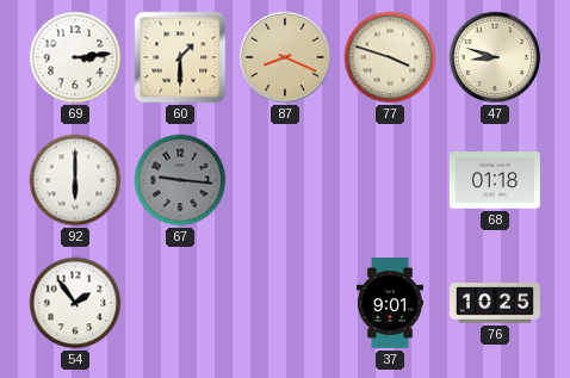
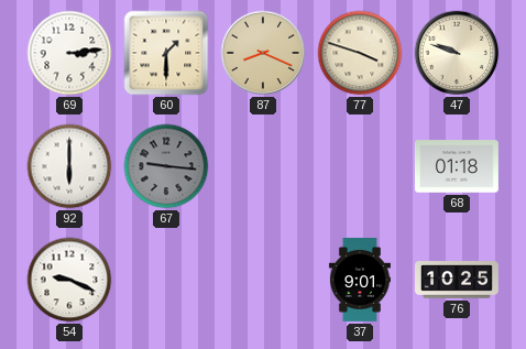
47: 8:48 -> 9:48 (457, 53)
54: 1:54 -> 9:19 (69, 280)
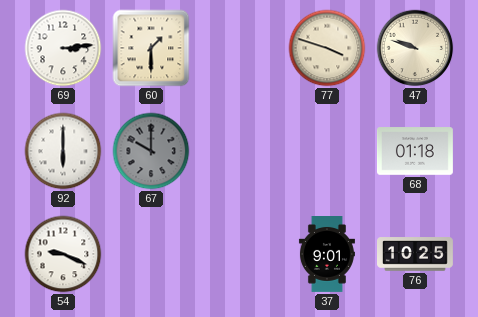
87: 8:19 -> none (263, 53)
67: 9:16 -> 10:00 (151, 151)
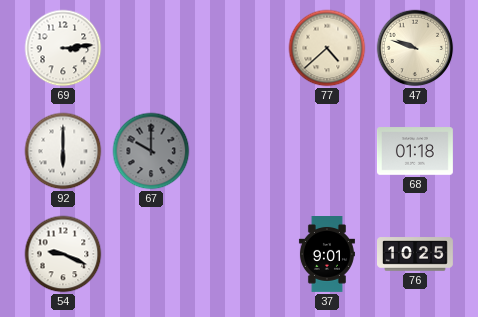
60: 1:30 -> none (151, 48)
77: 3:48 -> 4:38 (327, 48)
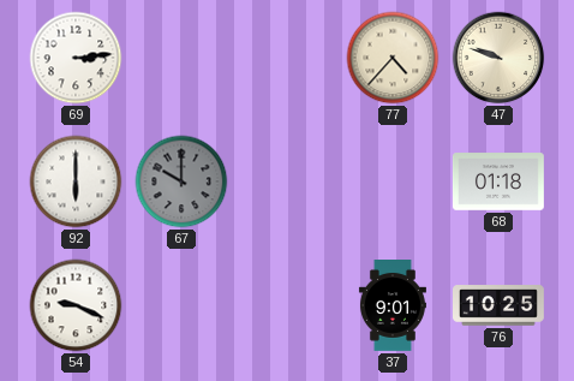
77: 4:38 -> 4:37 (393, 58)
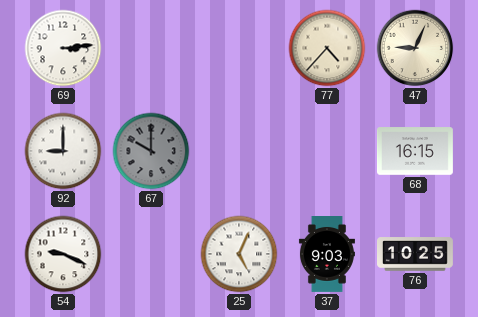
47: 9:48 -> 9:04 (415, 48)
92: 6:00 -> 9:00 (63, 151)
68: 01:18 -> 16:15 (415, 151)
25: none -> 5:04 (239, 254)
37: 9:01 -> 9:03 (327, 255)
